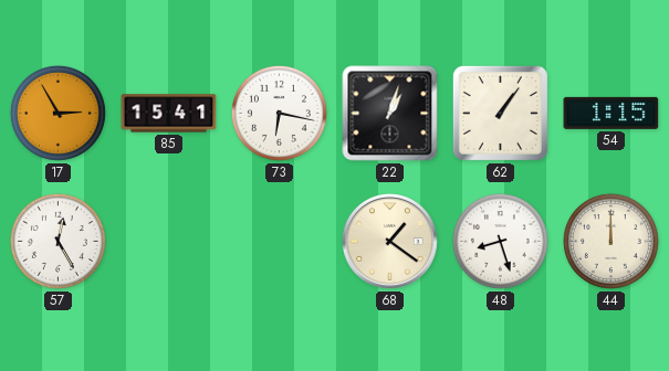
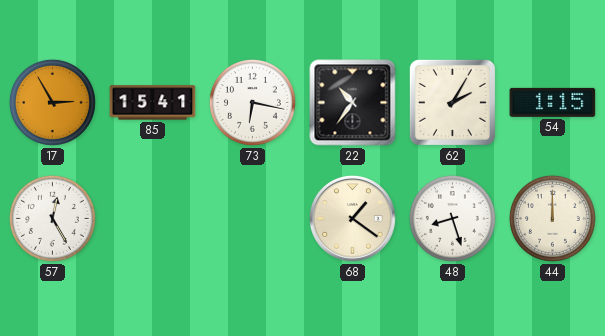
22: 1:03 -> 10:36 (353, 103)
62: 1:06 -> 2:05 (452, 102)
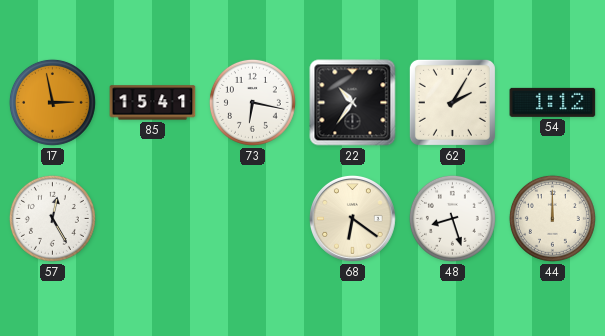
17: 2:55 -> 2:58 (52, 102)
54: 1:15 -> 1:12 (553, 102)
68: 1:21 -> 6:21 (352, 218)
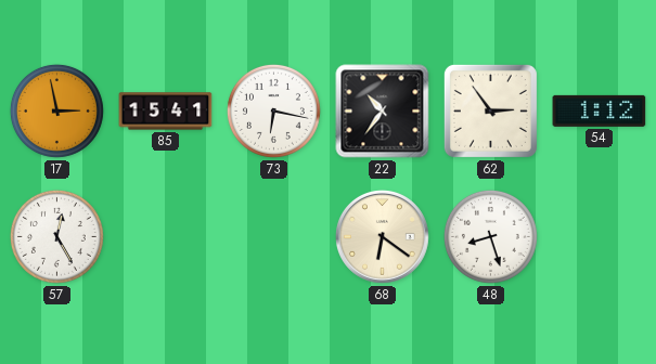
62: 2:05 -> 2:54 (490, 110)
44: 12:00 -> none (552, 218)
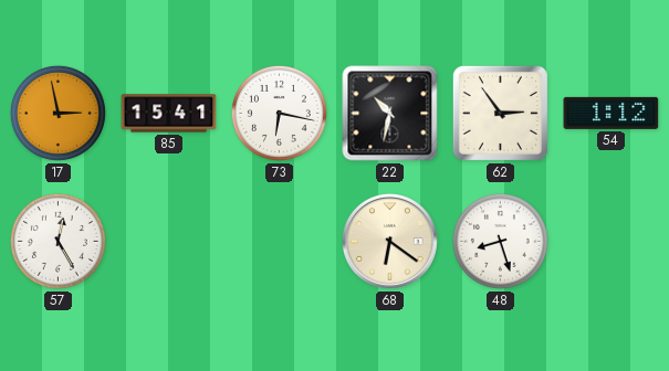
22: 10:36 -> 10:32 (390, 114)
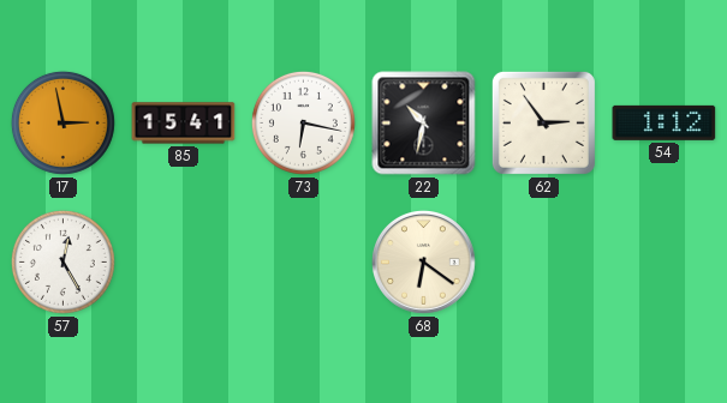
48: 8:27 -> none (500, 241)
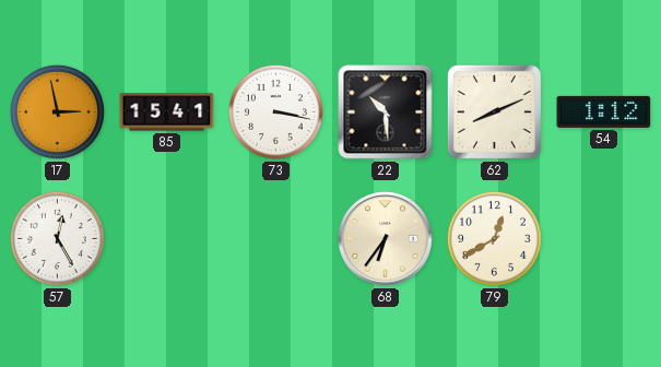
73: 6:17 -> 3:17 (275, 111)
22: 10:32 -> 10:29 (386, 113)
62: 2:54 -> 8:11 (494, 111)
68: 6:21 -> 6:36 (385, 238)
79: none -> 12:40 (494, 238)
